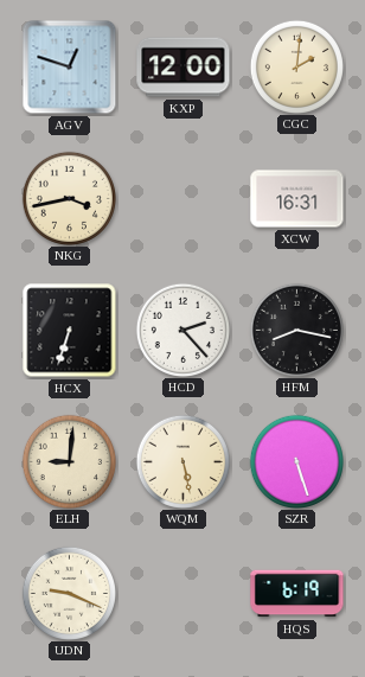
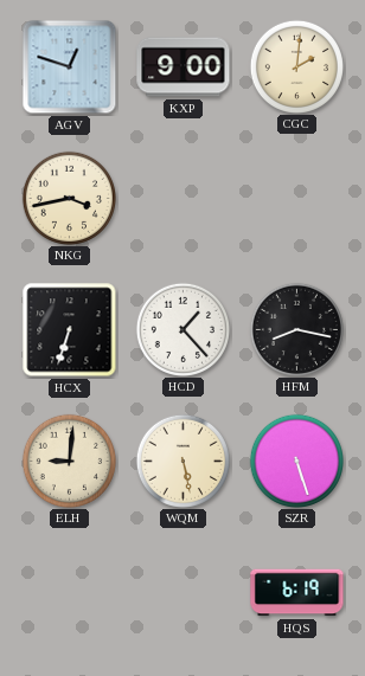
KXP: 12:00 -> 9:00 (184, 67)
XCW: 16:31 -> none (297, 199)
HCD: 2:23 -> 1:23 (182, 329)
UDN: 9:19 -> none (69, 593)
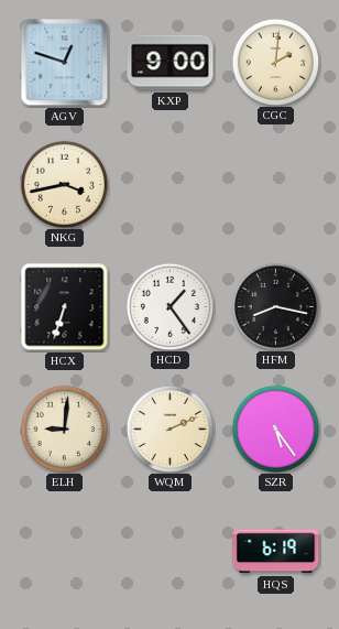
HCD: 1:23 -> 1:24 (169, 306)
WQM: 5:28 -> 2:11 (169, 429)
SZR: 5:27 -> 5:24 (275, 429)
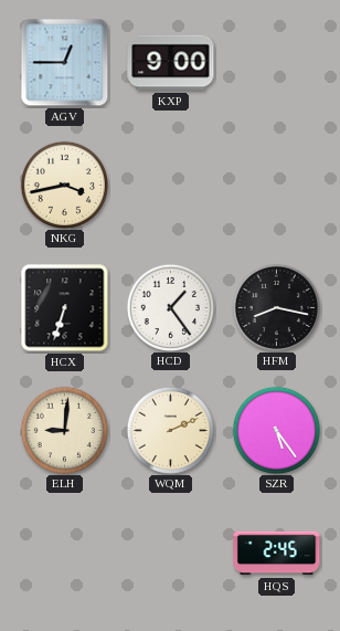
AGV: 12:48 -> 12:45 (65, 63)
CGC: 2:01 -> none (275, 62)
HQS: 6:19 -> 2:45 (277, 554)
